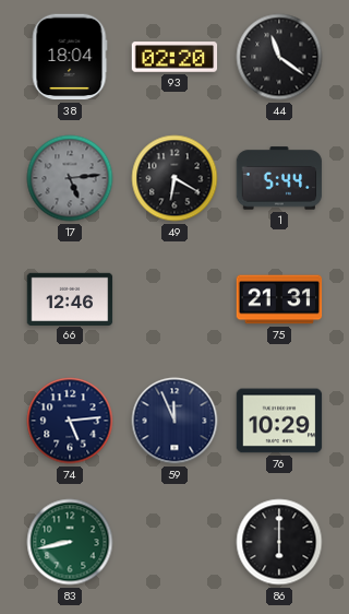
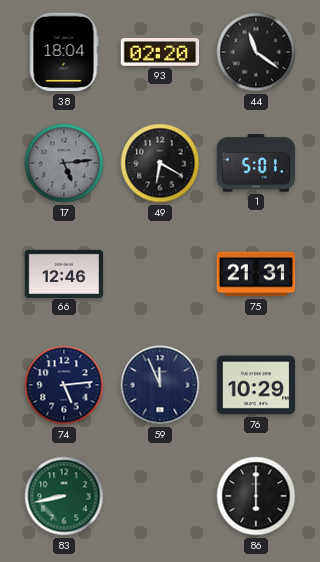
1: 5:44 -> 5:01 (256, 163)
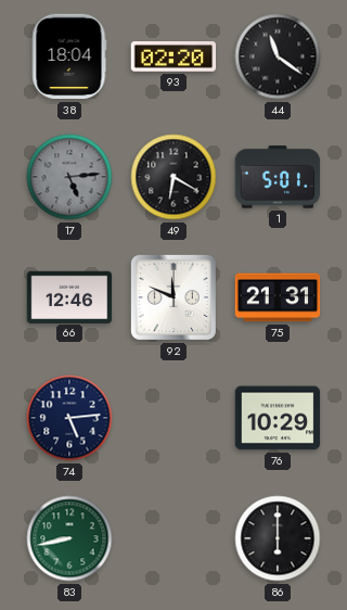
92: none -> 11:49 (173, 297)
59: 11:56 -> none (160, 385)
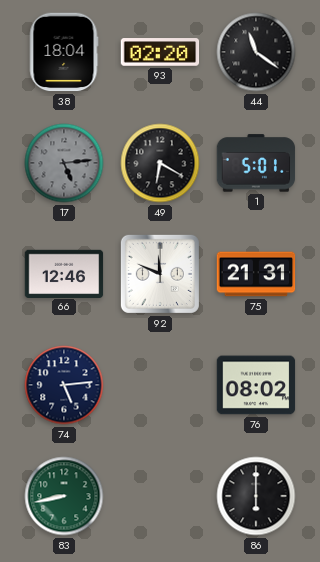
76: 10:29 -> 08:02 (256, 385)
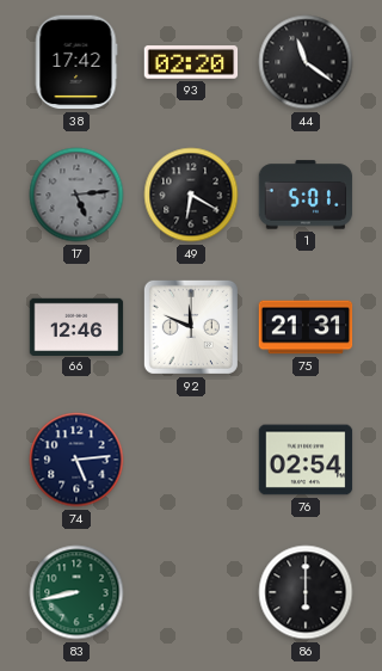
38: 18:04 -> 17:42 (76, 62)
76: 08:02 -> 02:54 (306, 460)
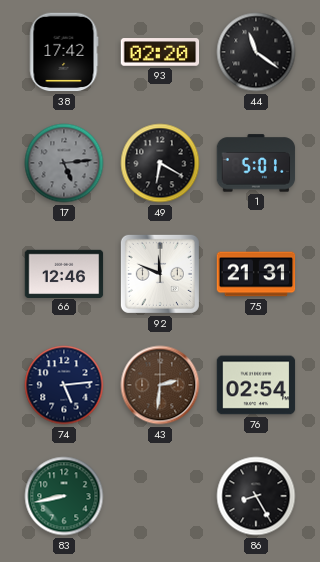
43: none -> 2:31 (160, 385)
86: 6:00 -> 8:25 (256, 496)
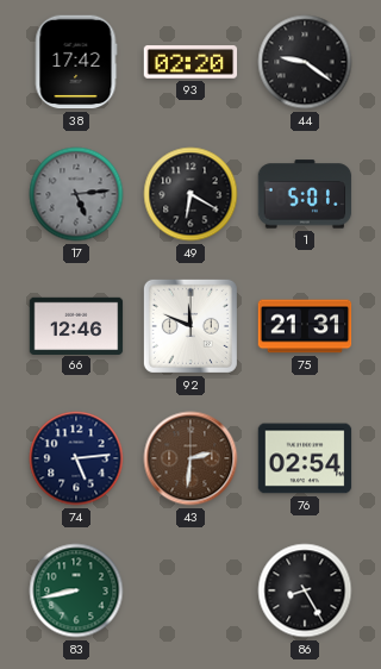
44: 11:21 -> 9:21 (305, 62)
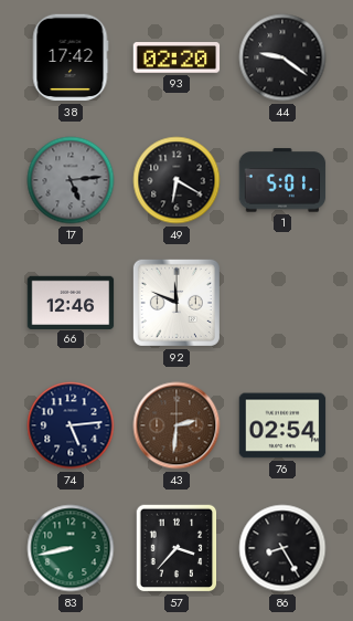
75: 21:31 -> none (305, 326)
57: none -> 3:37 (176, 548)
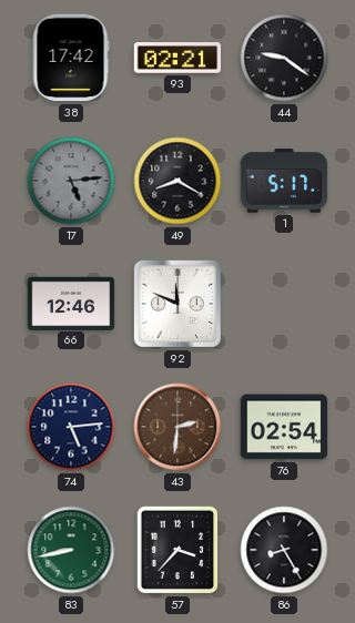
93: 02:20 -> 02:21 (177, 58)
49: 6:20 -> 8:20 (177, 181)
1: 5:01 -> 5:17 (284, 181)
